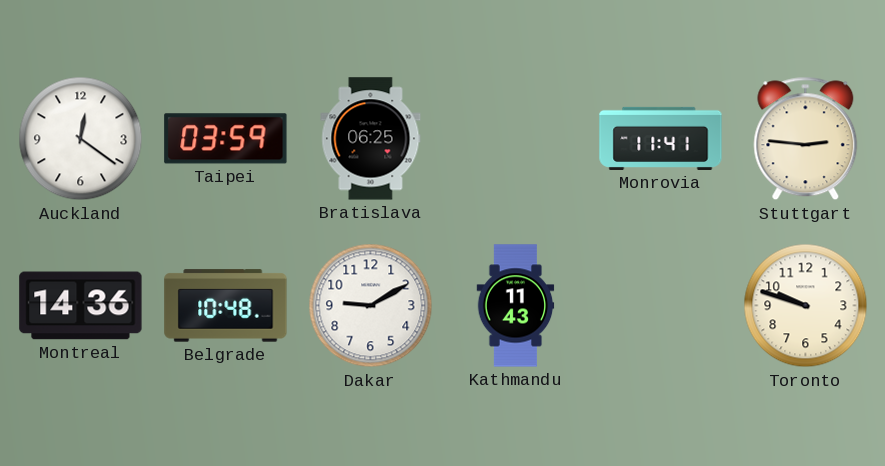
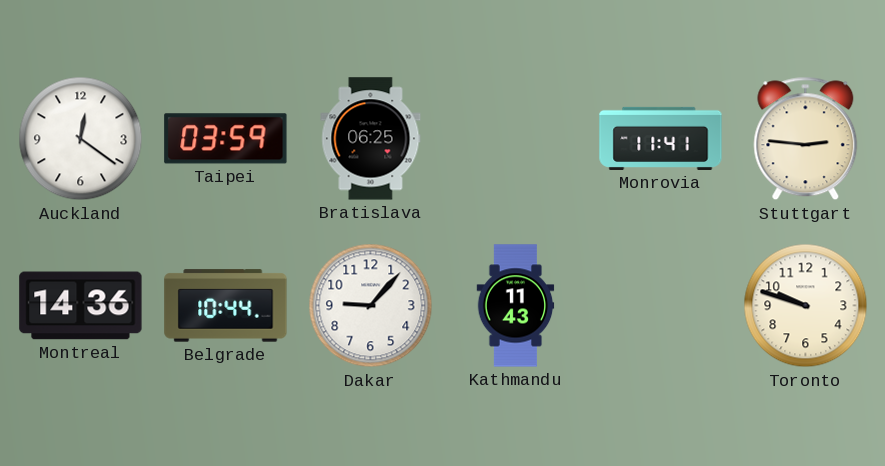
Belgrade: 10:48 -> 10:44 (226, 306)
Dakar: 9:10 -> 9:07 (371, 306)
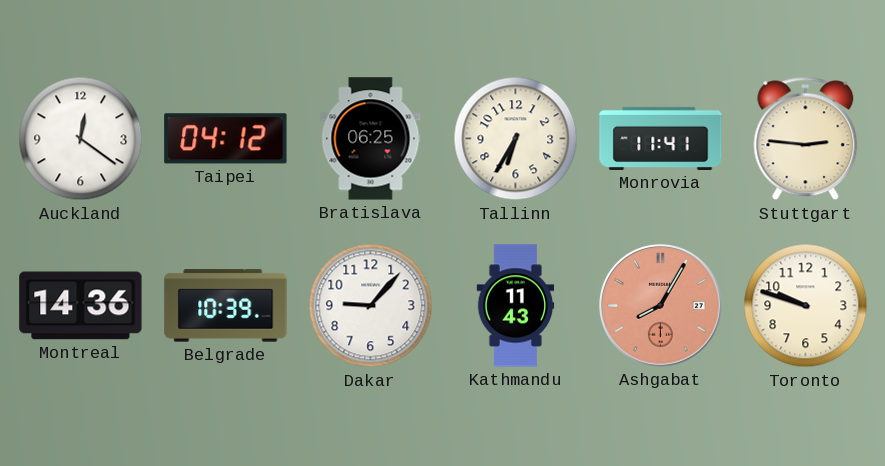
Taipei: 03:59 -> 04:12 (226, 139)
Tallinn: none -> 6:35 (516, 139)
Belgrade: 10:44 -> 10:39 (226, 306)
Ashgabat: none -> 8:05 (661, 306)
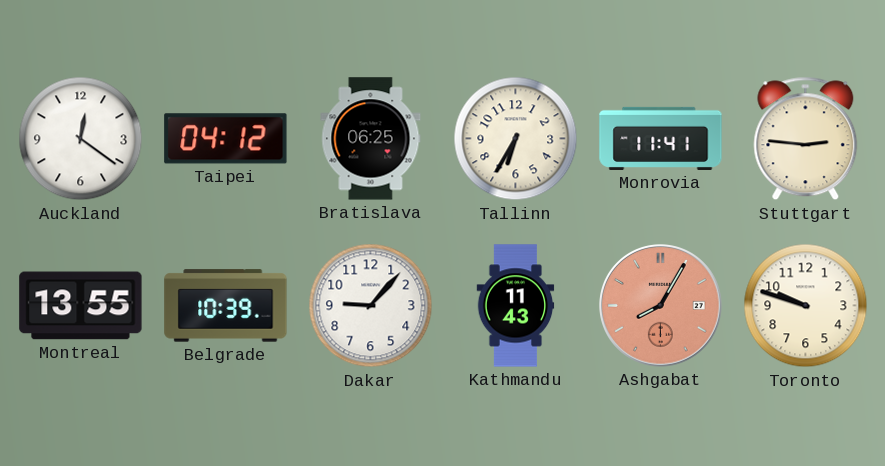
Montreal: 14:36 -> 13:55 (81, 306)
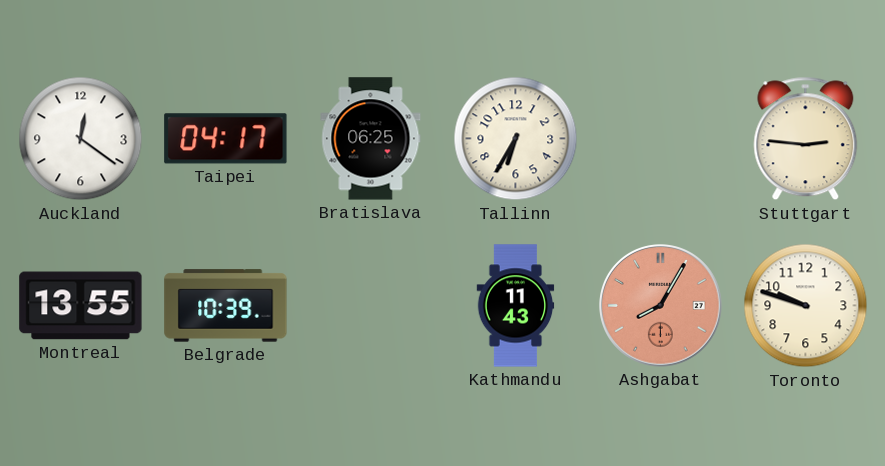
Taipei: 04:12 -> 04:17 (226, 139)
Monrovia: 11:41 -> none (661, 138)
Dakar: 9:07 -> none (371, 306)
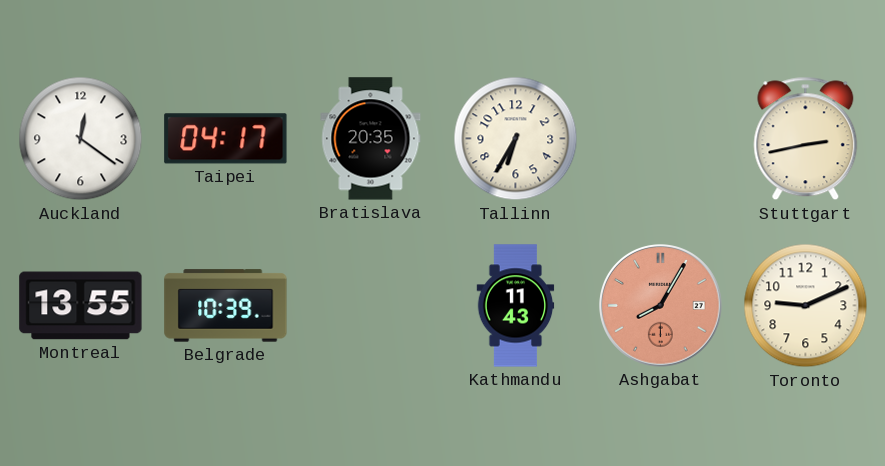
Bratislava: 06:25 -> 20:35 (371, 139)
Stuttgart: 2:46 -> 2:43 (806, 139)
Toronto: 9:48 -> 9:11 (806, 306)
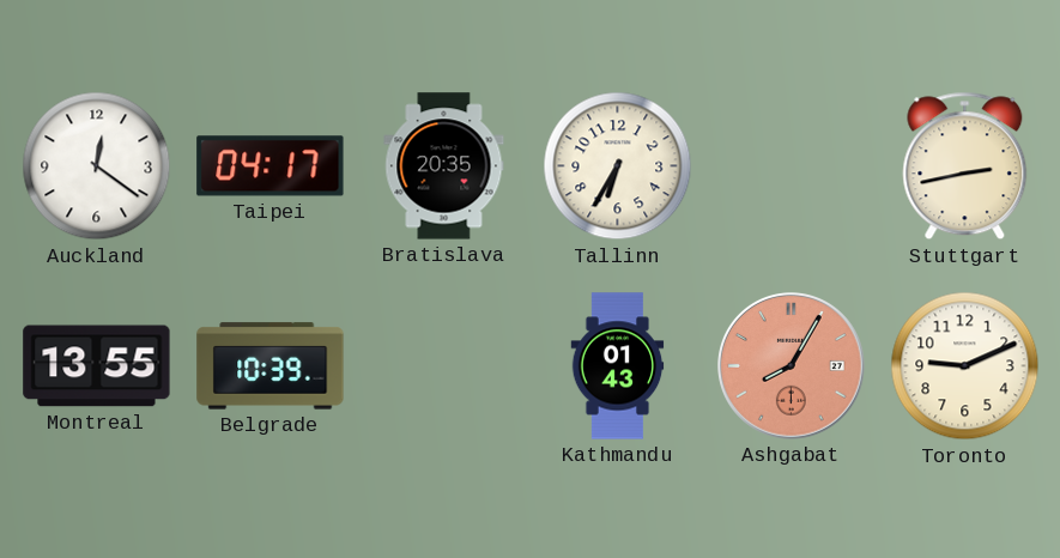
Kathmandu: 11:43 -> 01:43 (618, 366)
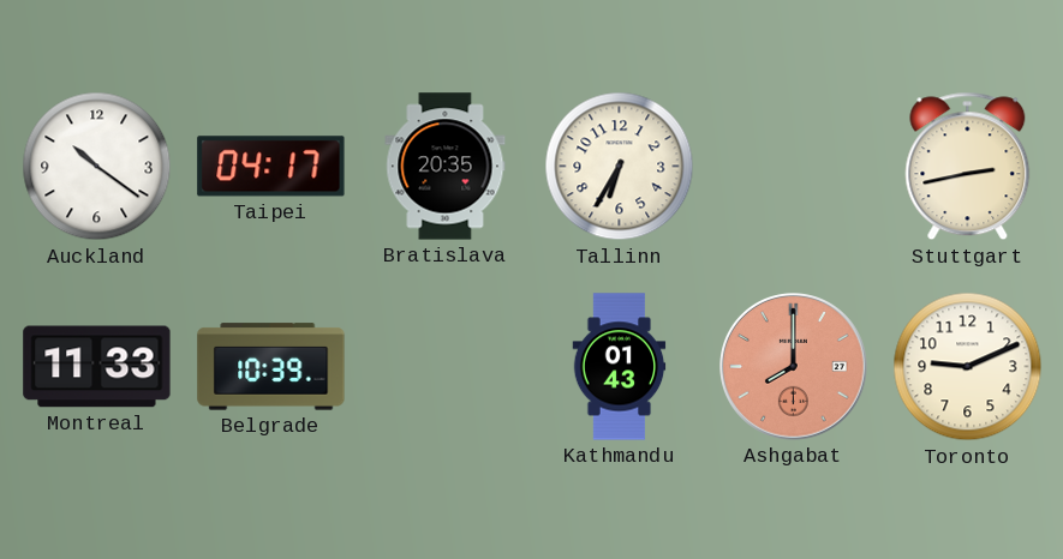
Auckland: 12:21 -> 10:21 (97, 167)
Montreal: 13:55 -> 11:33 (97, 367)
Ashgabat: 8:05 -> 8:00 (794, 367)
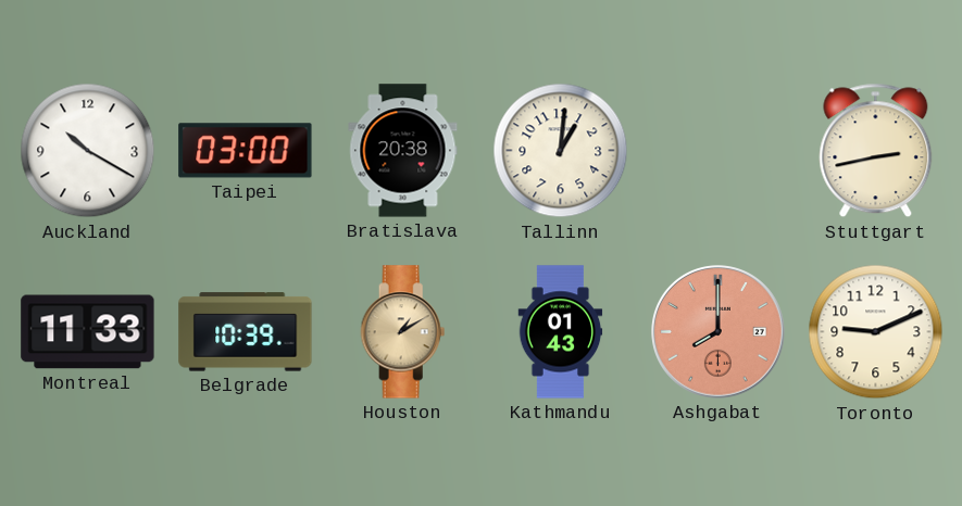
Auckland: 10:21 -> 10:20 (88, 151)
Taipei: 04:17 -> 03:00 (246, 151)
Bratislava: 20:35 -> 20:38 (403, 151)
Tallinn: 6:35 -> 1:01 (561, 151)
Houston: none -> 1:10 (403, 332)
